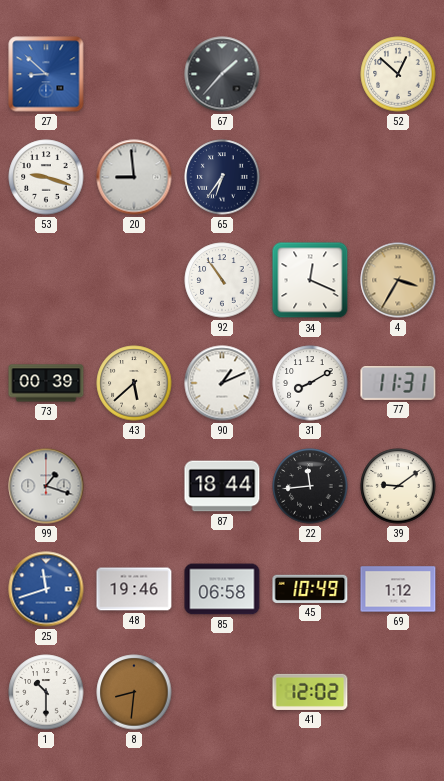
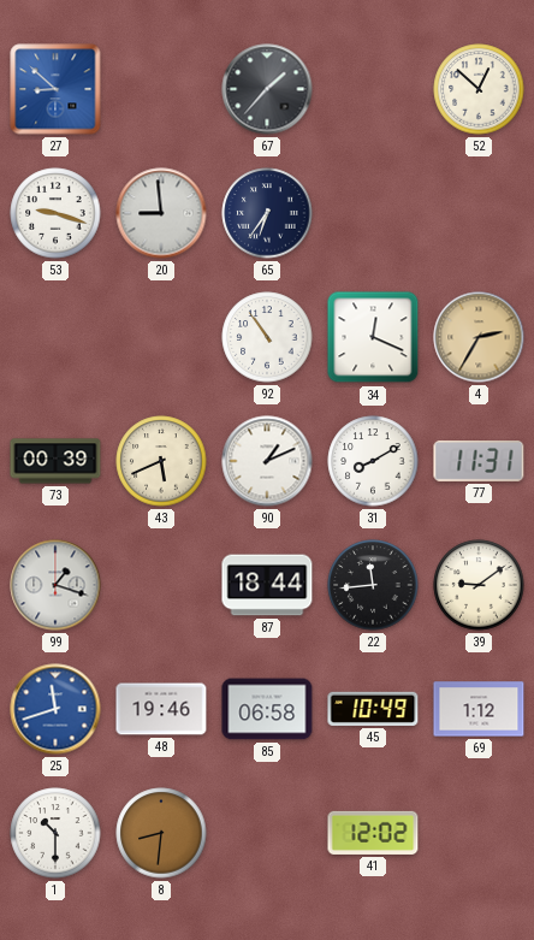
4: 3:35 -> 2:35 (479, 337)
43: 5:38 -> 5:41 (161, 461)
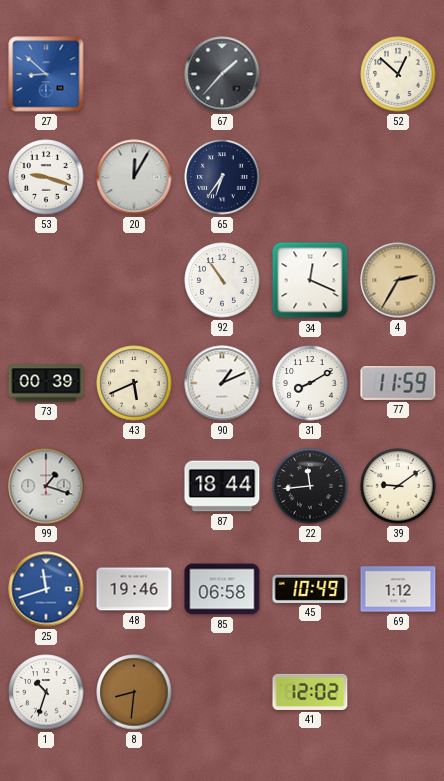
20: 8:59 -> 12:05 (134, 177)
77: 11:31 -> 11:59 (398, 384)
1: 10:30 -> 10:33 (46, 692)
